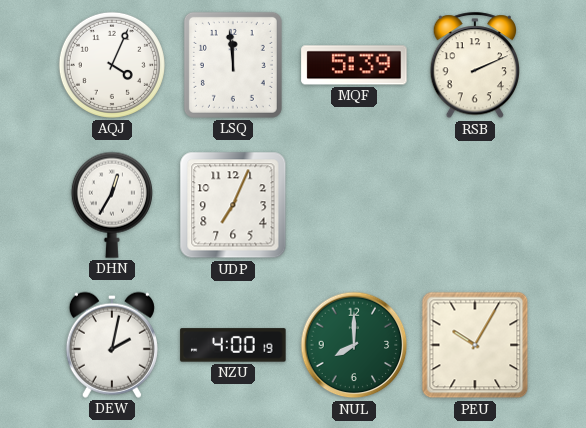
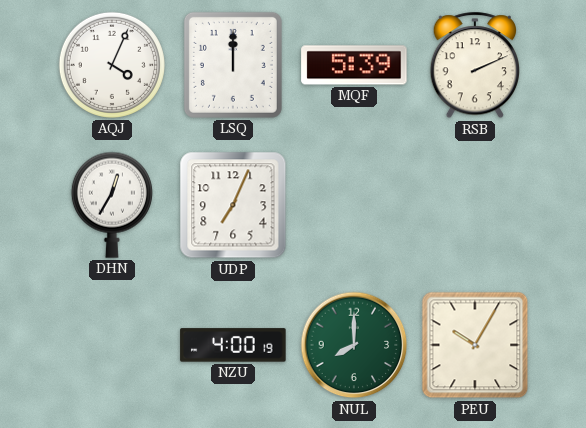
LSQ: 11:59 -> 12:00 (233, 65)
DEW: 2:02 -> none (112, 345)
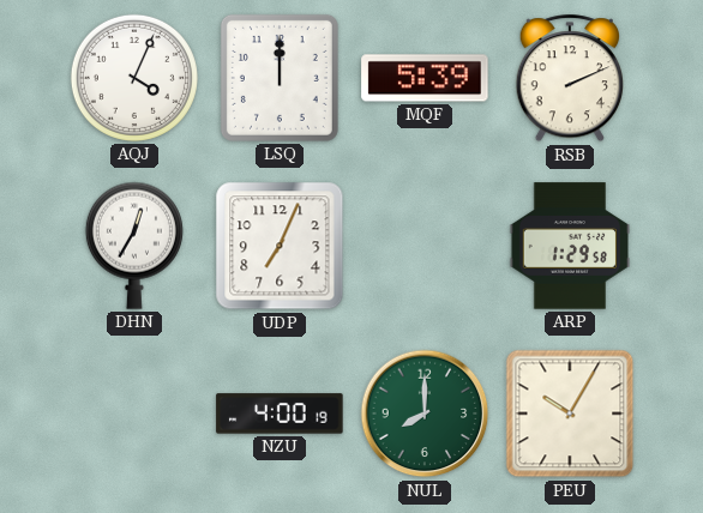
ARP: none -> 1:29 (569, 246)
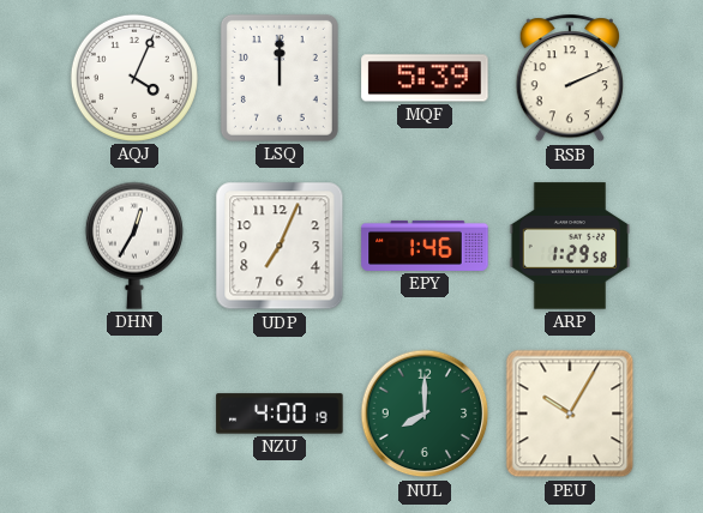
EPY: none -> 1:46 (425, 246)
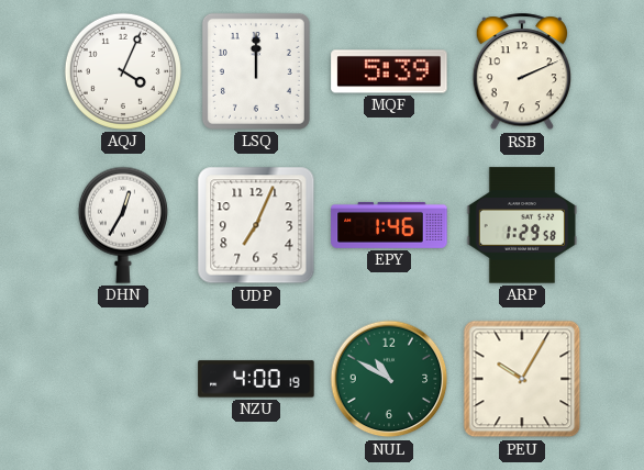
NUL: 8:00 -> 10:50 (389, 379)
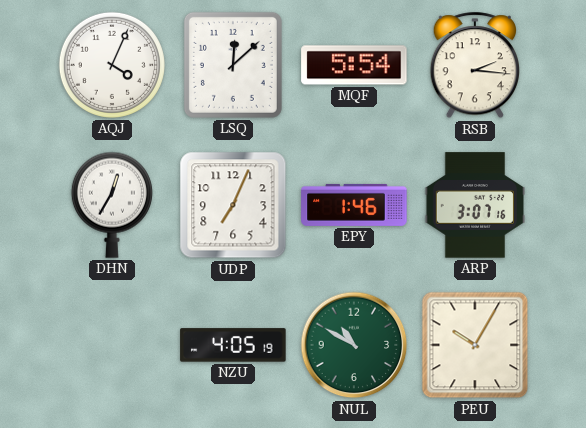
LSQ: 12:00 -> 12:08 (233, 65)
MQF: 5:39 -> 5:54 (354, 65)
RSB: 2:11 -> 2:16 (474, 66)
ARP: 1:29 -> 3:07 (474, 205)
NZU: 4:00 -> 4:05 (233, 345)
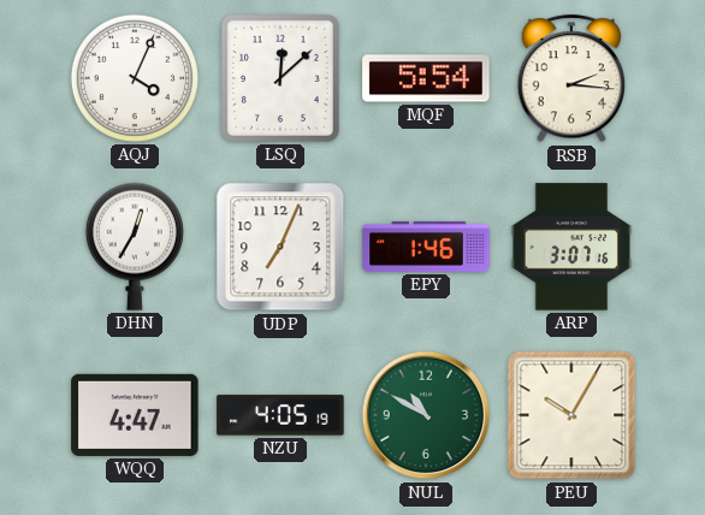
WQQ: none -> 4:47 (135, 415)
